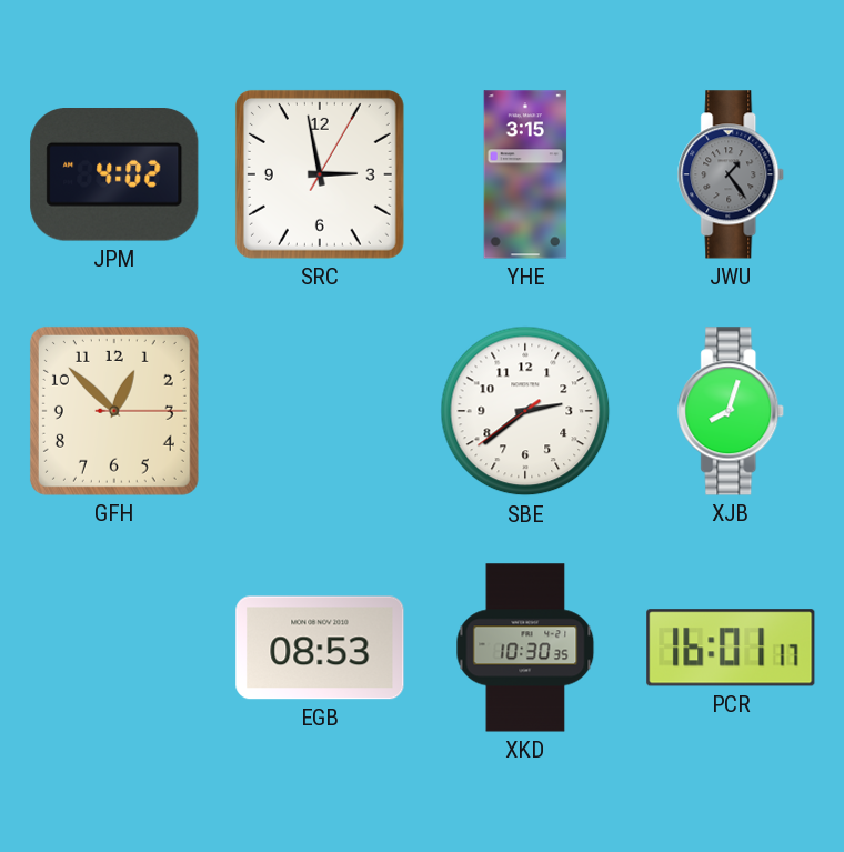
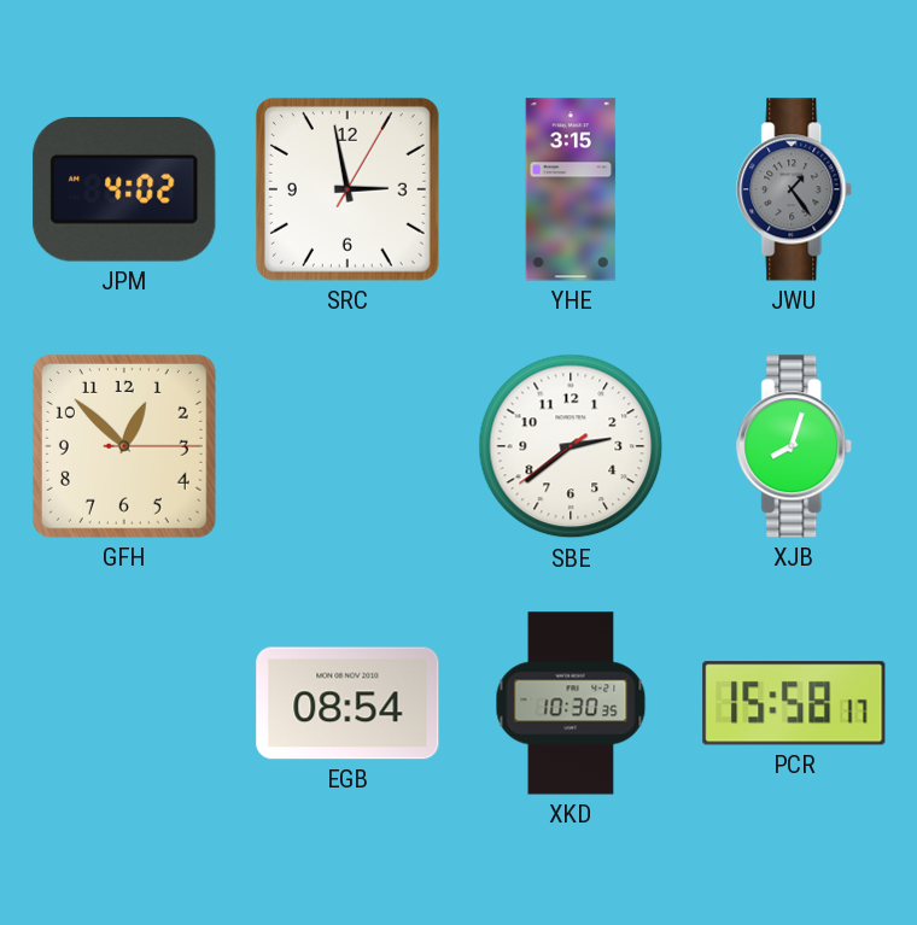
EGB: 08:53 -> 08:54 (347, 703)
PCR: 16:01 -> 15:58 (794, 703)
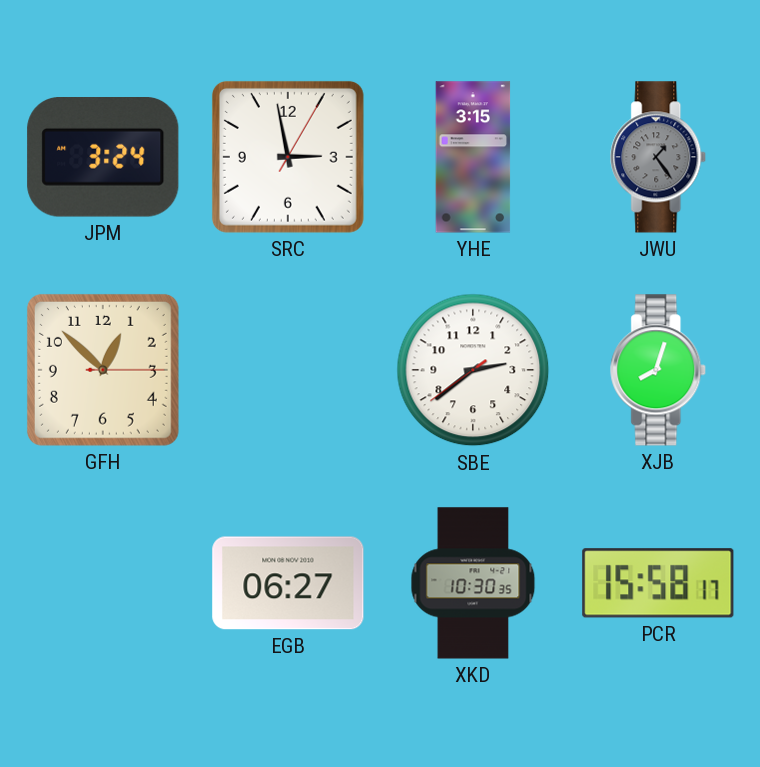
JPM: 4:02 -> 3:24 (103, 158)
EGB: 08:54 -> 06:27 (288, 583)
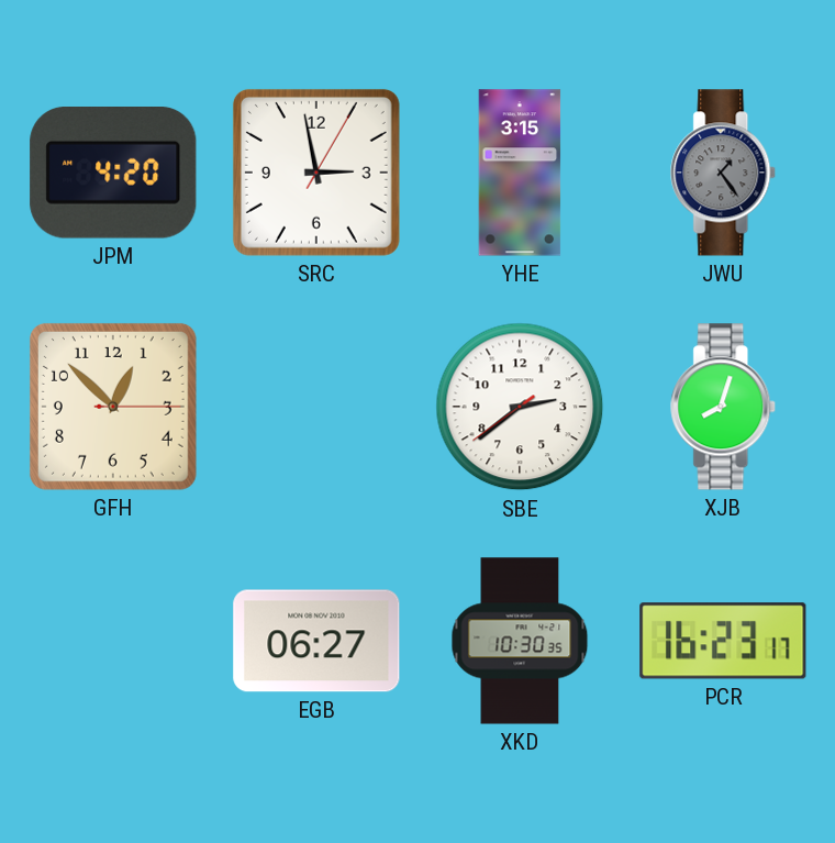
JPM: 3:24 -> 4:20 (113, 174)
PCR: 15:58 -> 16:23 (723, 641)
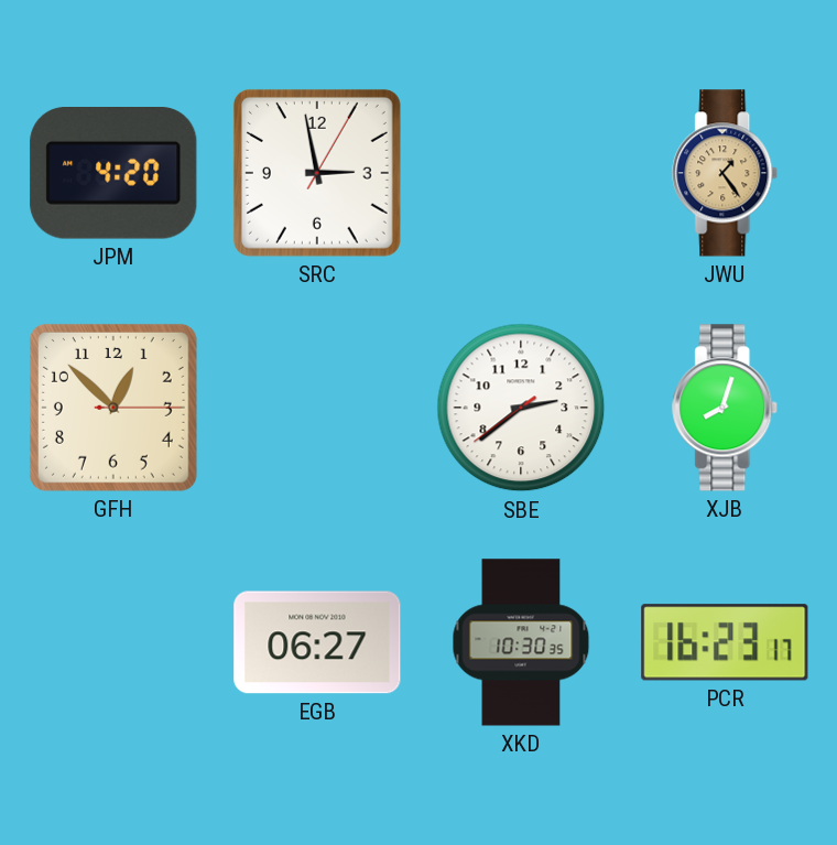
YHE: 3:15 -> none (520, 173)
JWU dial: grey -> champagne (726, 173)
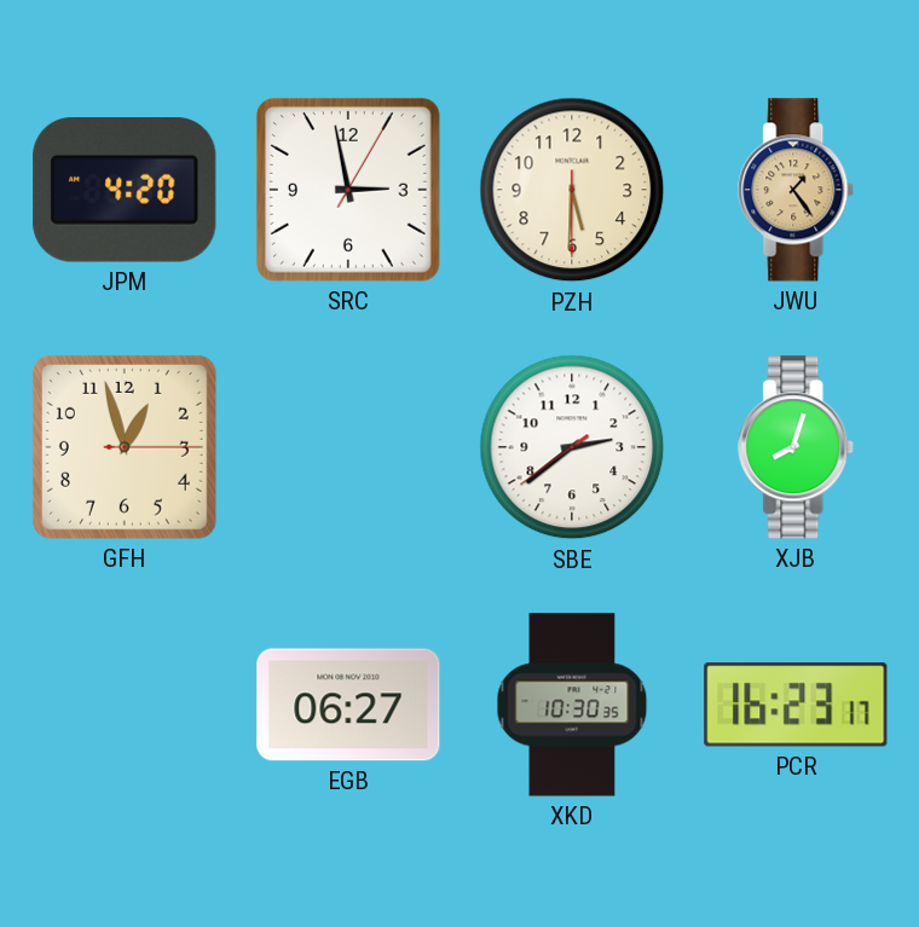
PZH: none -> 5:30 (572, 190)
GFH: 12:52 -> 12:57 (125, 447)
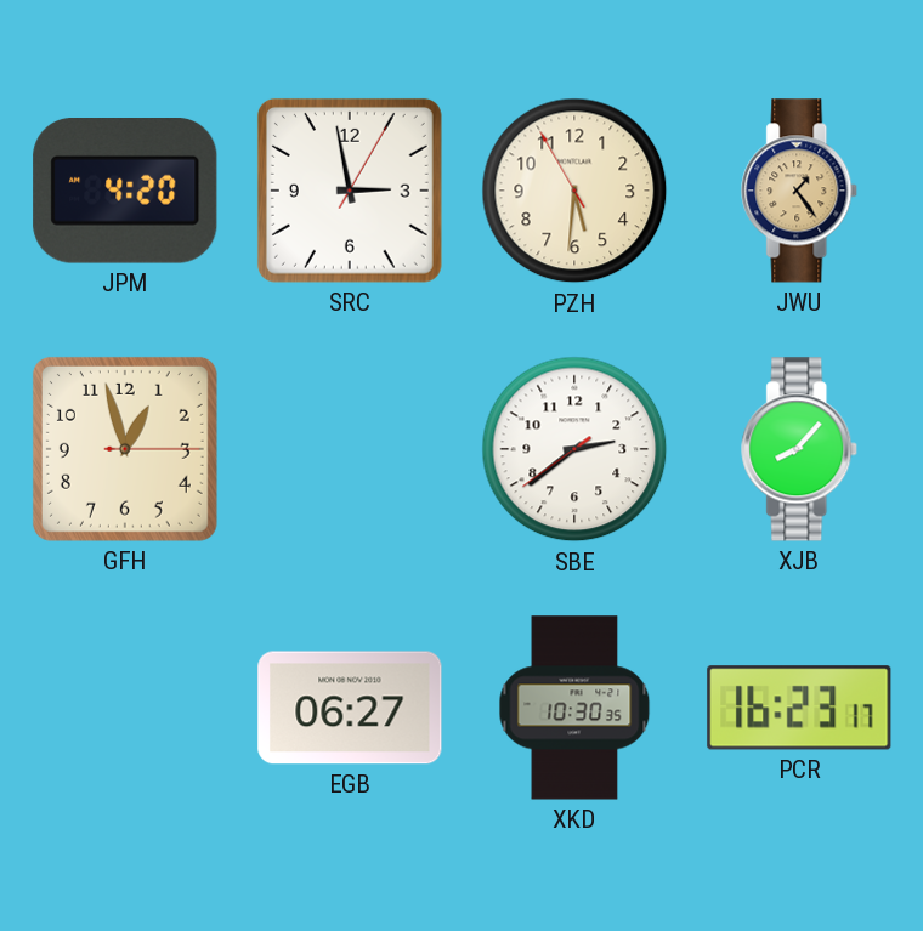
PZH: 5:30:30 -> 5:30:55 (574, 191)
XJB: 8:03 -> 8:07 (800, 449)
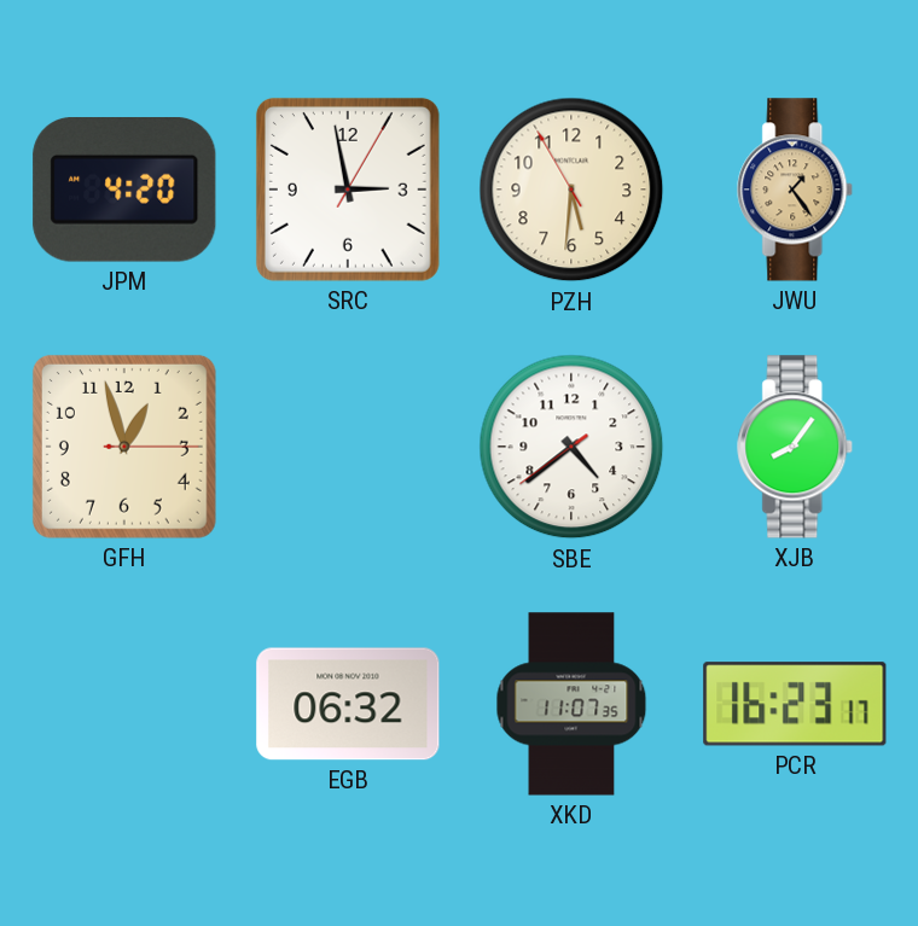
SBE: 2:38 -> 4:38 (571, 447)
XJB: 8:07 -> 8:06 (796, 447)
EGB: 06:27 -> 06:32 (348, 704)
XKD: 10:30 -> 11:07 (571, 704)
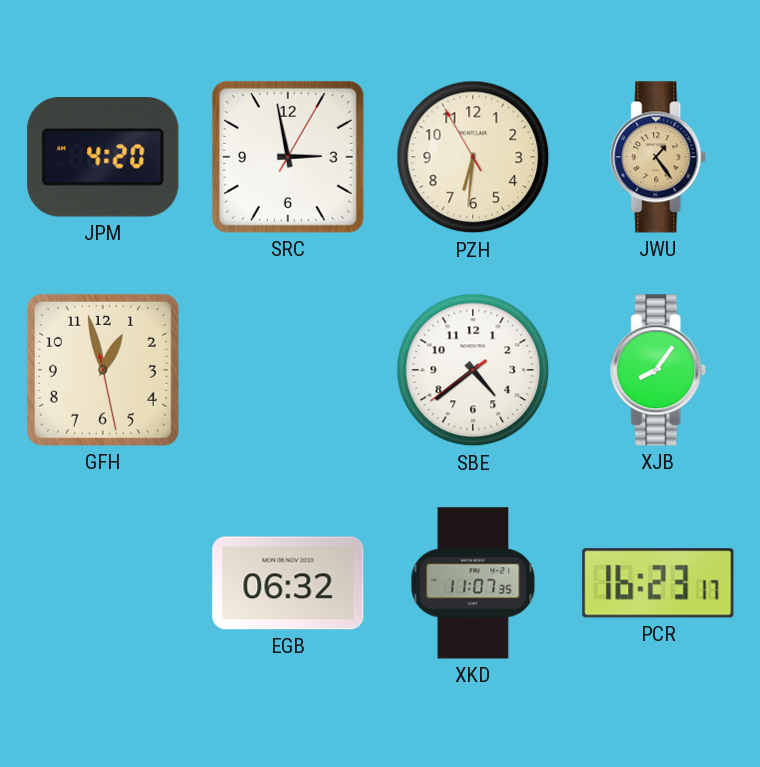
PZH: 5:30 -> 6:30 (473, 157)
GFH: 12:57:15 -> 12:57:28 (103, 370)
